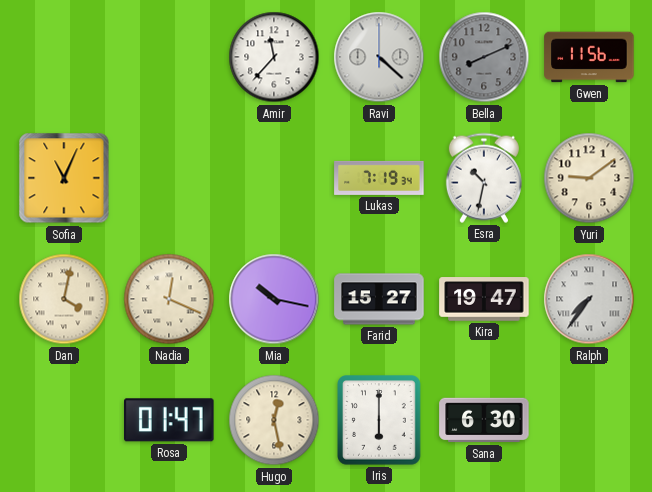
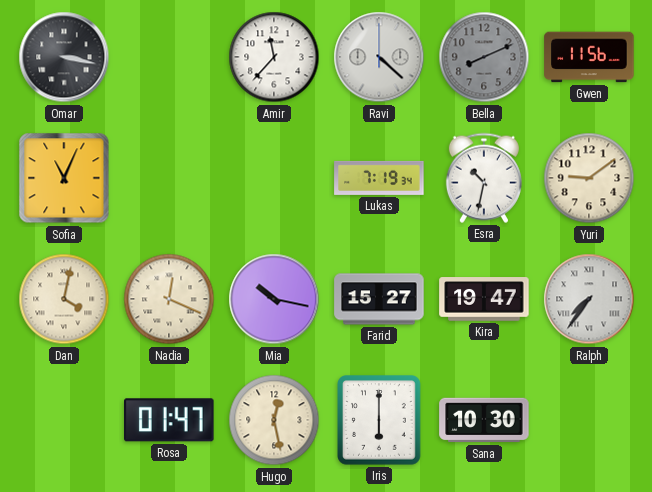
Omar: none -> 3:17 (64, 57)
Sana: 6:30 -> 10:30 (484, 420)
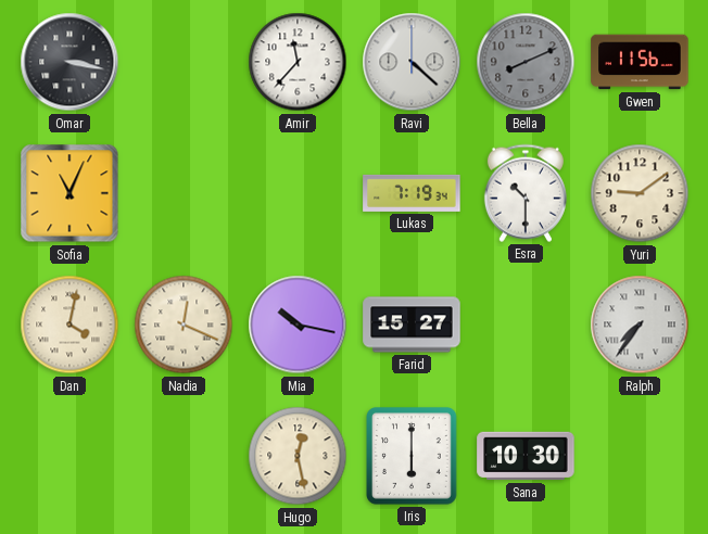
Esra: 10:32 -> 10:30 (526, 193)
Kira: 19:47 -> none (484, 299)
Rosa: 01:47 -> none (170, 420)
